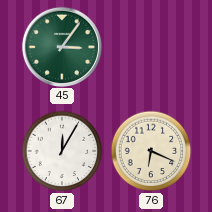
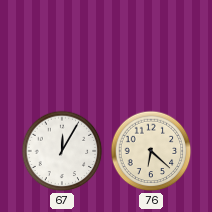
45: 3:06 -> none (61, 46)
76: 6:19 -> 6:22 (151, 151)
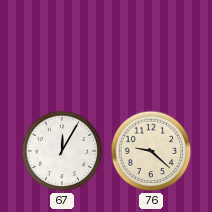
76: 6:22 -> 9:22 (151, 151)
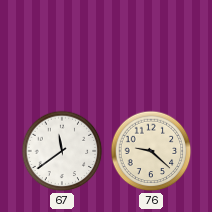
67: 12:05 -> 11:39 (62, 151)
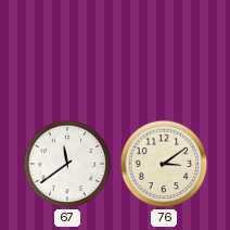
76: 9:22 -> 3:09 (164, 164)
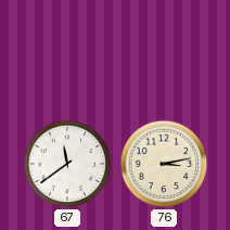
76: 3:09 -> 3:13 (164, 164)
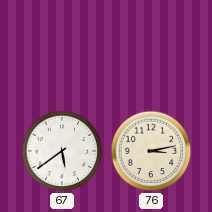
67: 11:39 -> 5:39 (62, 151)
